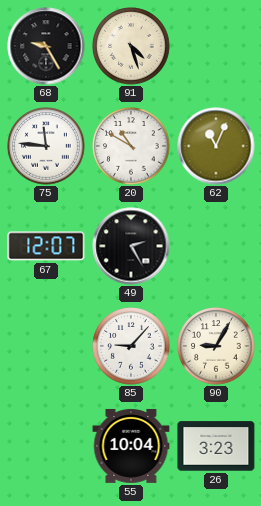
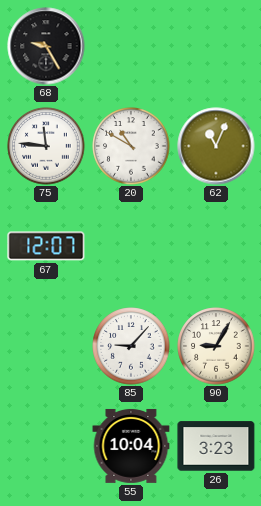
91: 4:27 -> none (131, 46)
49: 2:25 -> none (131, 246)
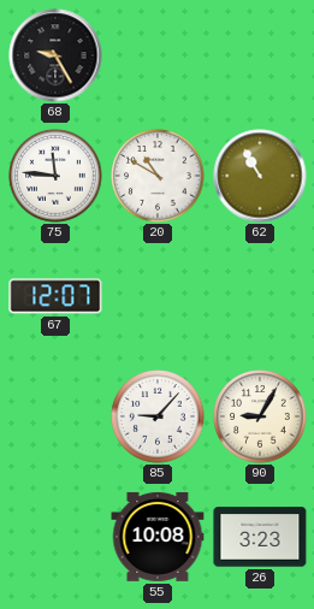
62: 11:04 -> 10:55 (260, 176)
55: 10:04 -> 10:08 (158, 537)
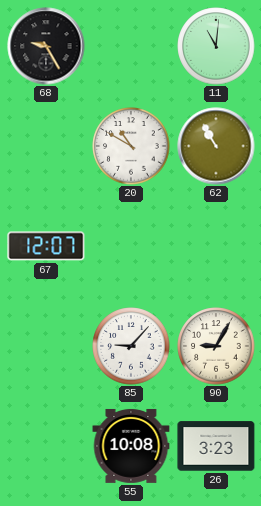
11: none -> 11:01 (216, 46)
75: 11:46 -> none (55, 176)
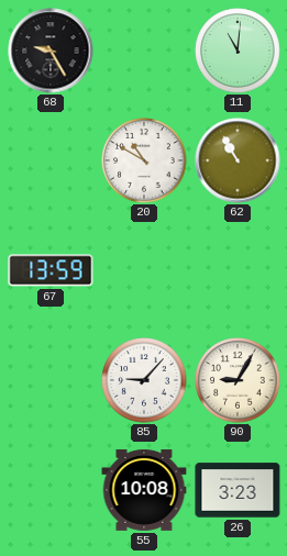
67: 12:07 -> 13:59 (51, 270)
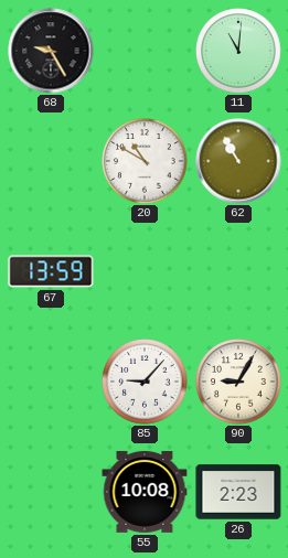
26: 3:23 -> 2:23 (238, 492)
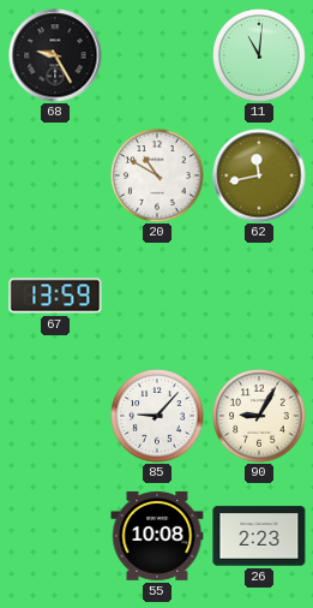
62: 10:55 -> 11:43 (259, 175)
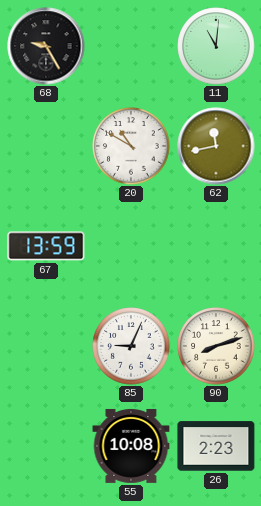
85: 9:07 -> 9:04 (131, 346)
90: 9:05 -> 8:12 (216, 346)
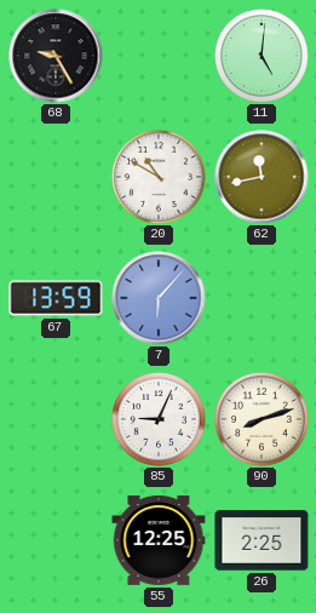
11: 11:01 -> 5:01 (262, 56)
7: none -> 6:07 (159, 298)
55: 10:08 -> 12:25 (159, 540)
26: 2:23 -> 2:25 (262, 540)
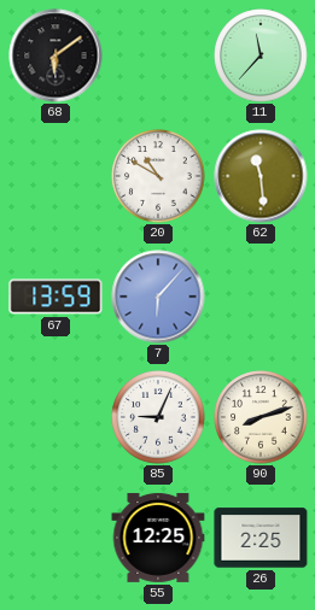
68: 9:25 -> 6:09 (56, 55)
11: 5:01 -> 11:37 (261, 55)
62: 11:43 -> 11:29 (261, 176)
